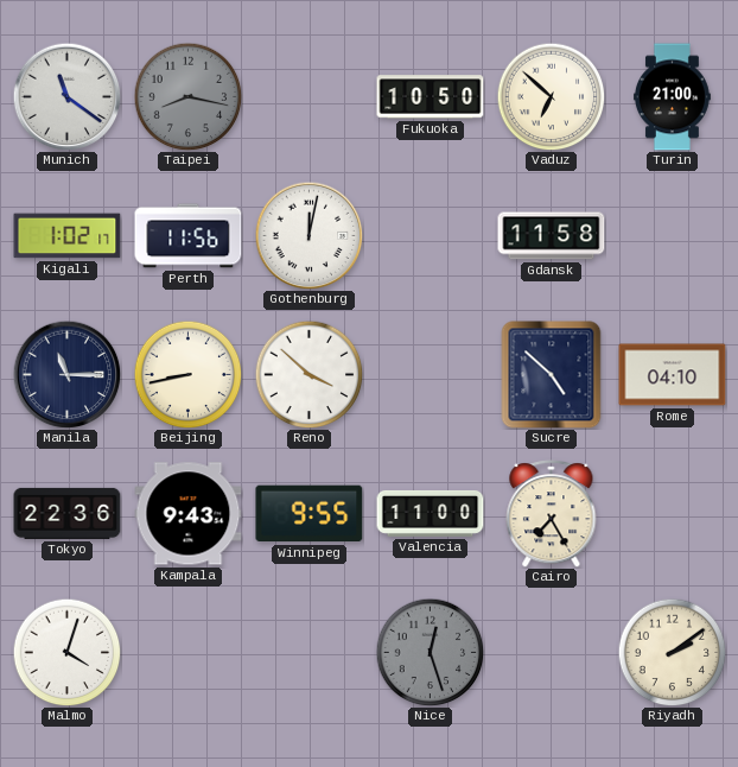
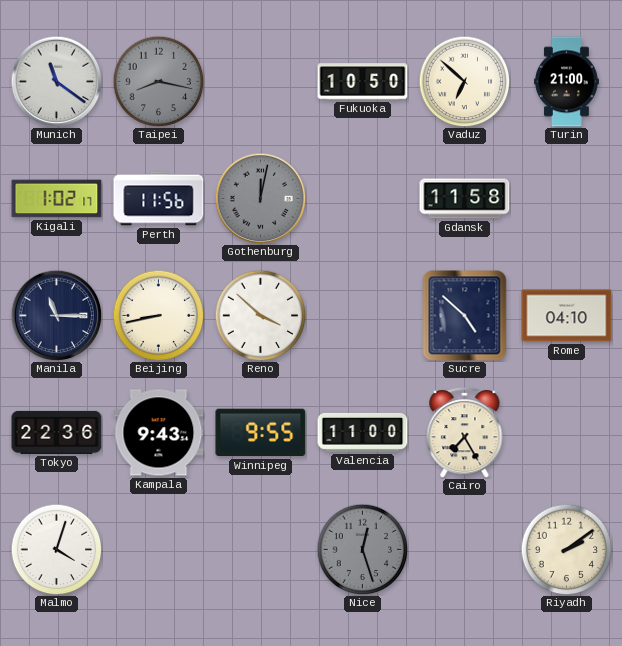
Gothenburg dial: white -> grey (260, 198)
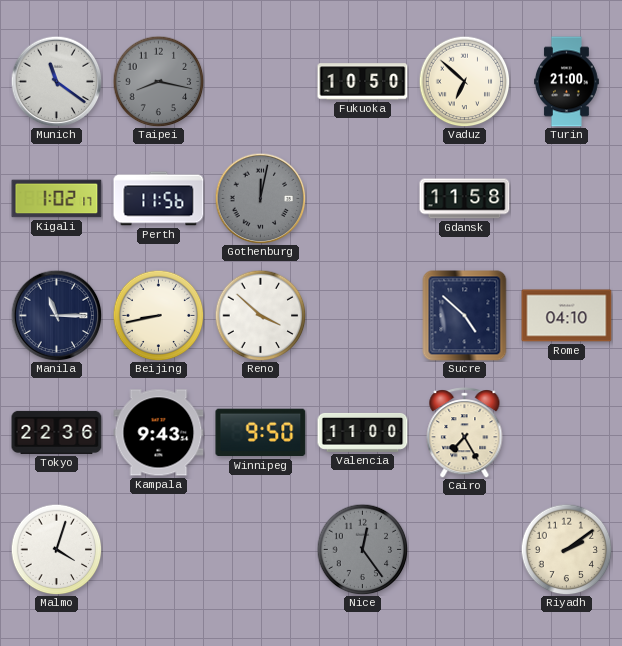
Winnipeg: 9:55 -> 9:50 (261, 433)
Nice: 12:27 -> 12:24 (362, 549)
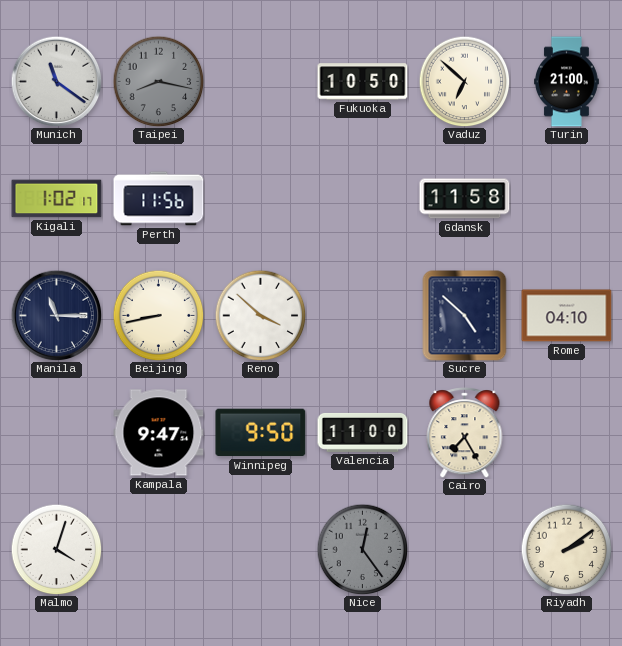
Gothenburg: 12:02 -> none (260, 198)
Tokyo: 22:36 -> none (57, 432)
Kampala: 9:43 -> 9:47 (159, 433)
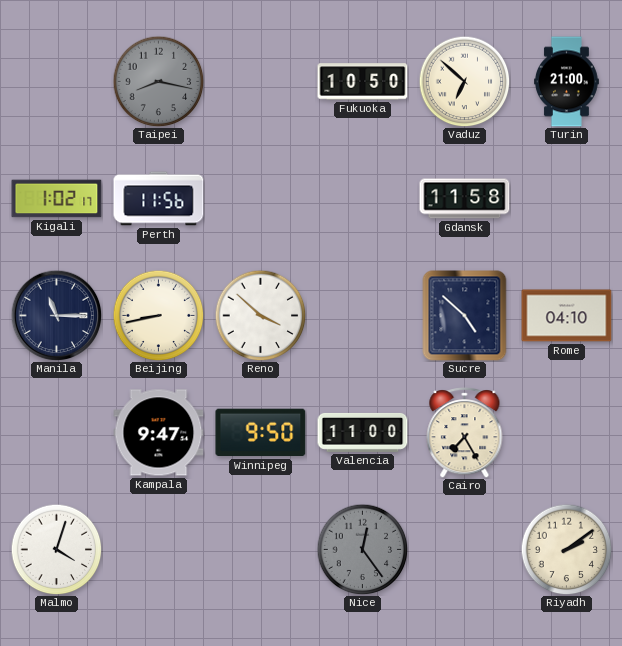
Munich: 11:21 -> none (56, 81)
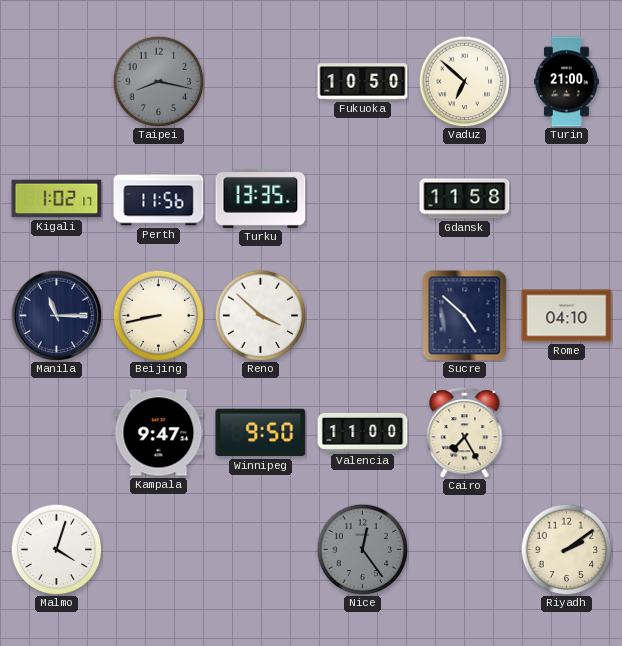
Turku: none -> 13:35 (261, 198)
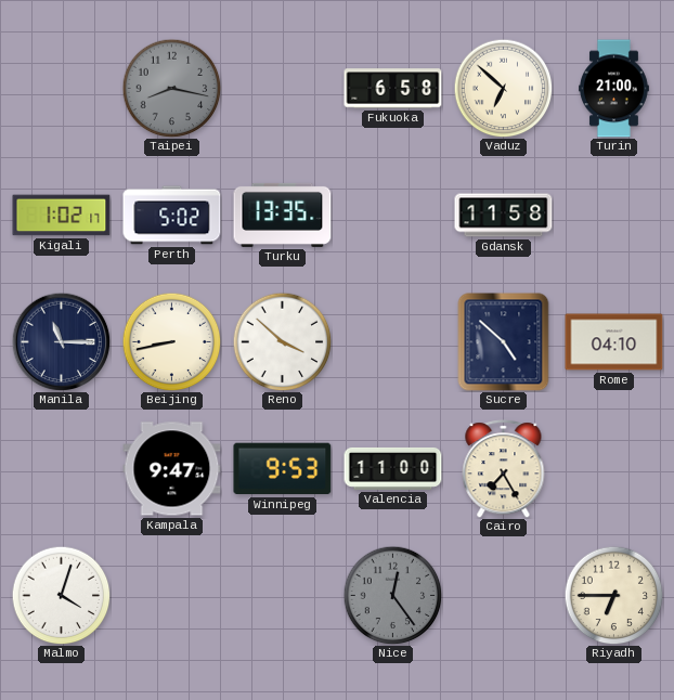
Fukuoka: 10:50 -> 6:58 (393, 89)
Perth: 11:56 -> 5:02 (172, 216)
Winnipeg: 9:50 -> 9:53 (283, 469)
Riyadh: 2:09 -> 6:45 (613, 595)
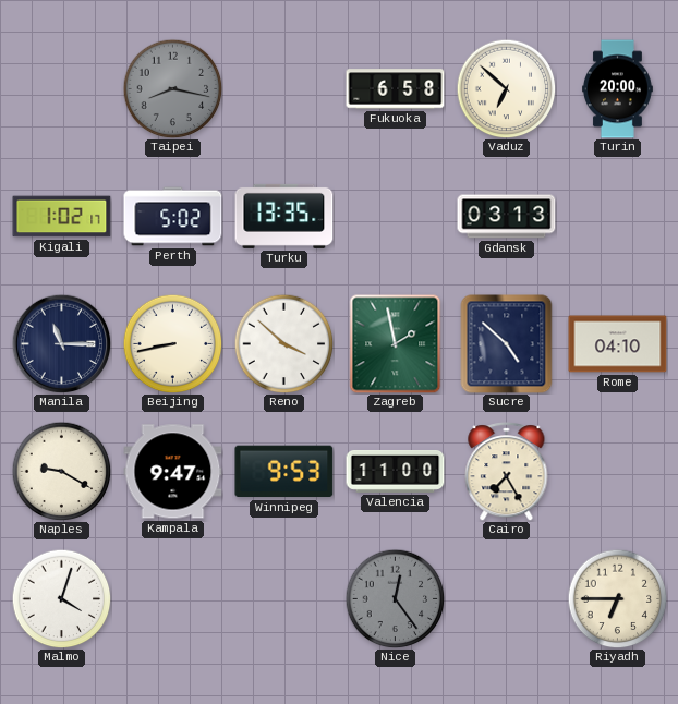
Turin: 21:00 -> 20:00 (618, 89)
Gdansk: 11:58 -> 03:13 (507, 217)
Zagreb: none -> 1:58 (396, 344)
Naples: none -> 9:20 (61, 471)
